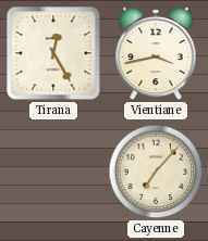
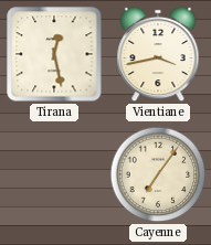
Tirana: 12:25 -> 12:28 (54, 54)
Cayenne: 7:07 -> 7:06 (158, 174)
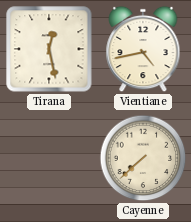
Vientiane: 3:43 -> 4:43 (143, 49)
Cayenne: 7:06 -> 7:38 (143, 158)
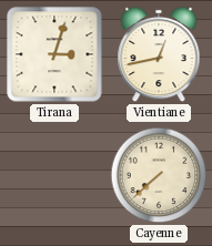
Tirana: 12:28 -> 3:03 (54, 54)
Vientiane: 4:43 -> 12:43 (159, 54)
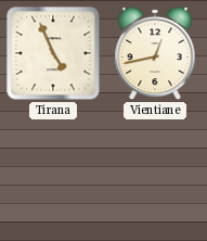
Tirana: 3:03 -> 4:56 (53, 53)
Cayenne: 7:38 -> none (159, 175)
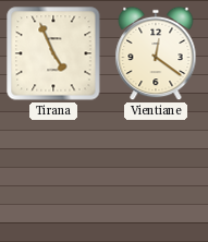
Vientiane: 12:43 -> 12:21 (156, 53)
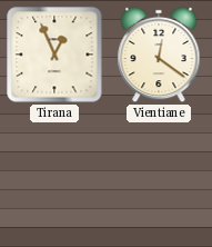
Tirana: 4:56 -> 12:56 (54, 55)
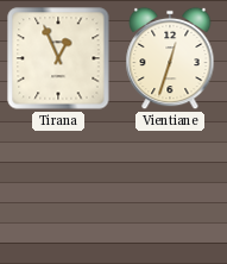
Vientiane: 12:21 -> 12:33 (170, 58)
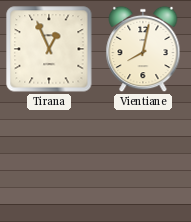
Vientiane: 12:33 -> 8:02 (143, 49)
